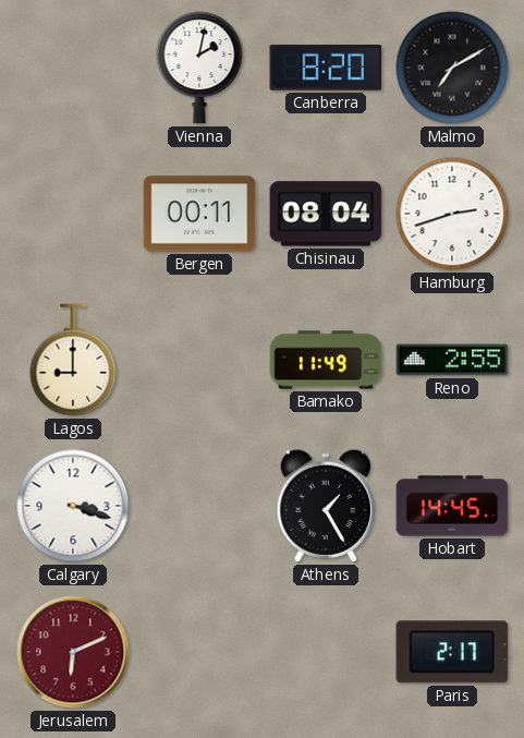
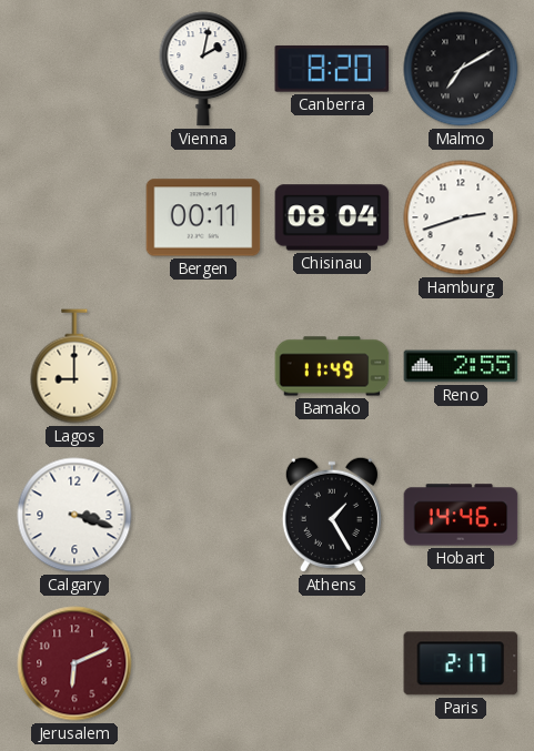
Hobart: 14:45 -> 14:46 (461, 515)
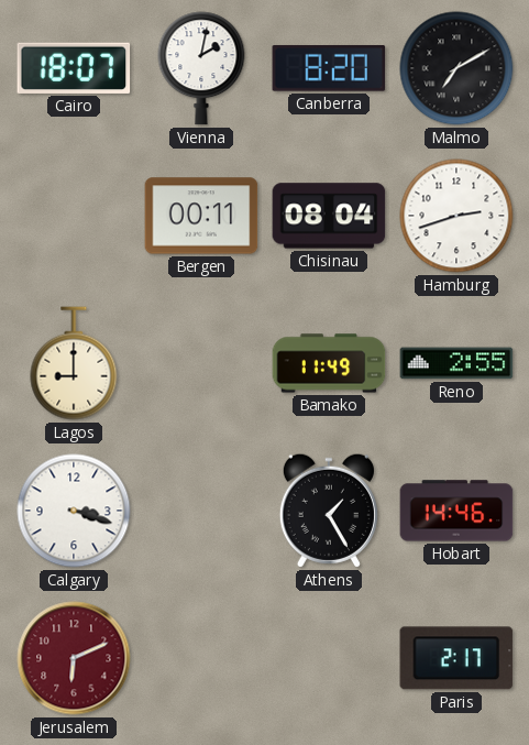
Cairo: none -> 18:07 (74, 68)
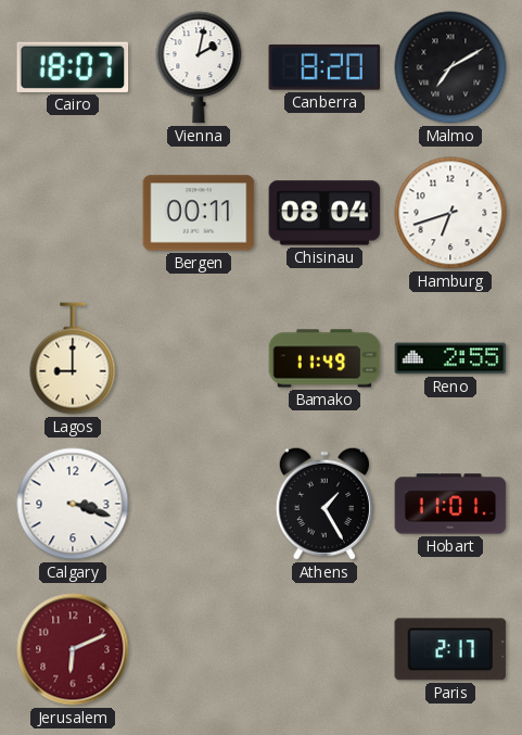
Hamburg: 2:42 -> 6:42 (450, 213)
Hobart: 14:46 -> 11:01 (450, 504)
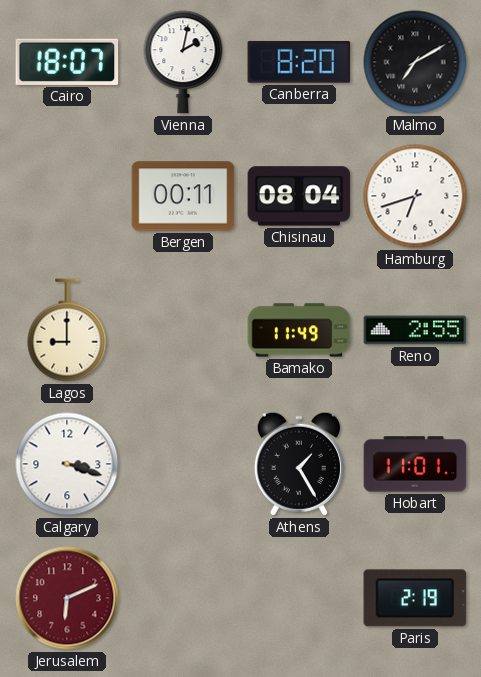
Paris: 2:17 -> 2:19 (415, 598)
